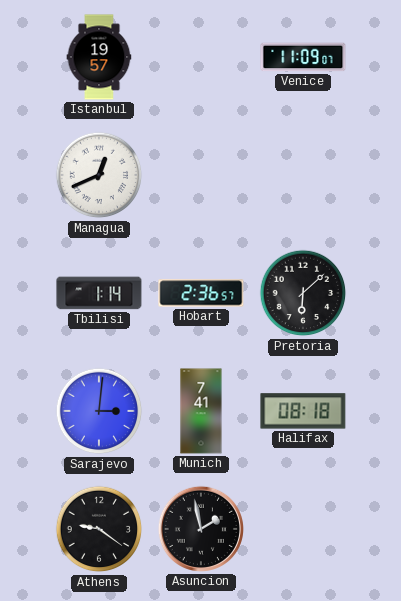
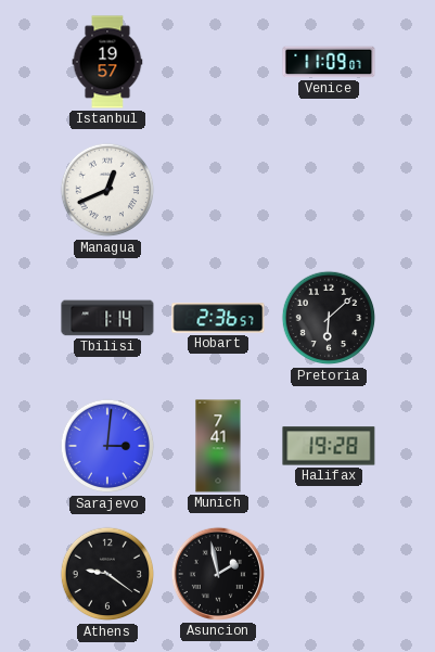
Halifax: 08:18 -> 19:28 (329, 446)
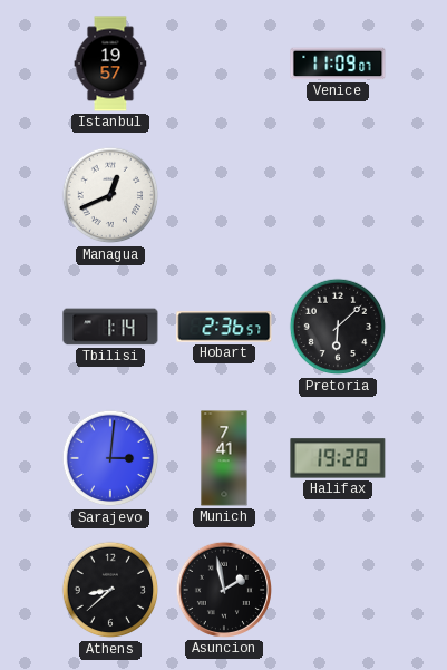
Athens: 9:21 -> 8:38 (110, 590)
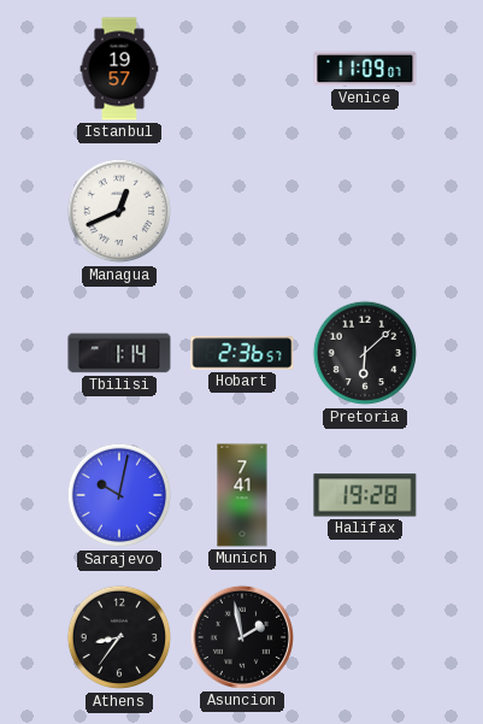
Sarajevo: 3:01 -> 10:02 (119, 495)
Athens: 8:38 -> 8:36 (119, 637)
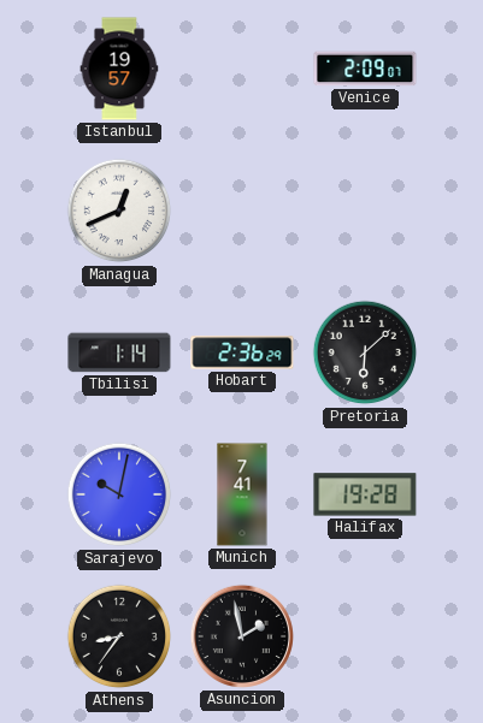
Venice: 11:09 -> 2:09 (365, 69)
Hobart: 2:36:57 -> 2:36:29 (242, 352)
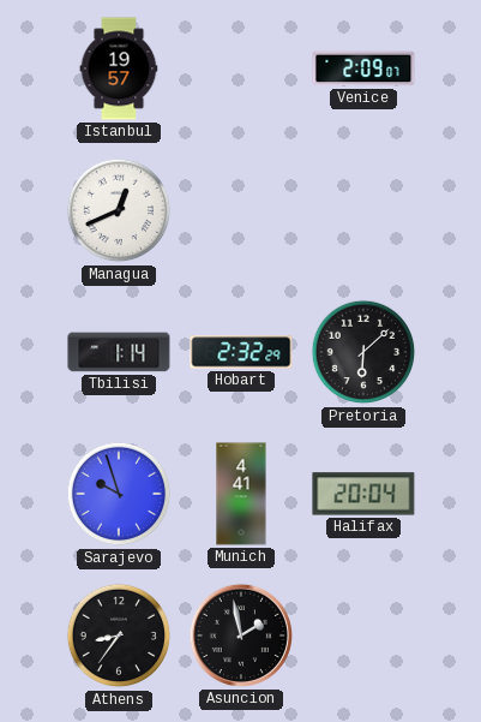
Hobart: 2:36 -> 2:32 (241, 352)
Sarajevo: 10:02 -> 9:57 (119, 494)
Munich: 7:41 -> 4:41 (241, 494)
Halifax: 19:28 -> 20:04 (363, 494)
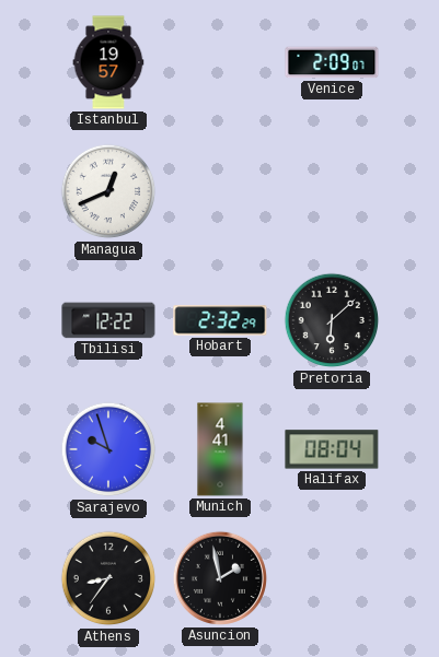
Tbilisi: 1:14 -> 12:22 (108, 320)
Halifax: 20:04 -> 08:04 (332, 449)
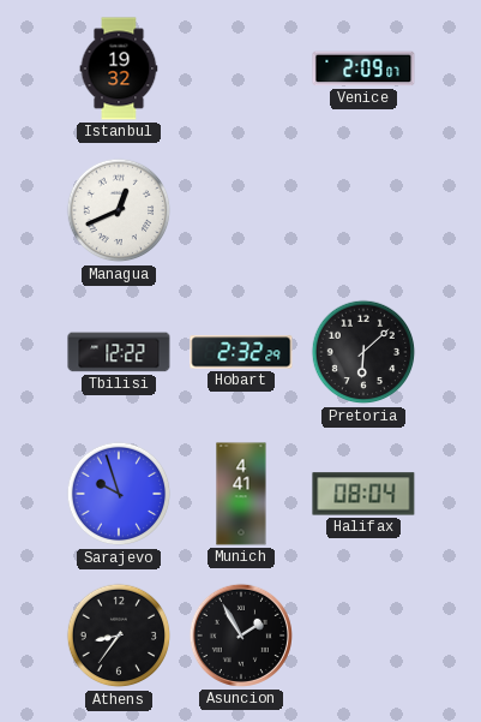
Istanbul: 19:57 -> 19:32 (119, 68)
Asuncion: 1:58 -> 1:55 (241, 636)
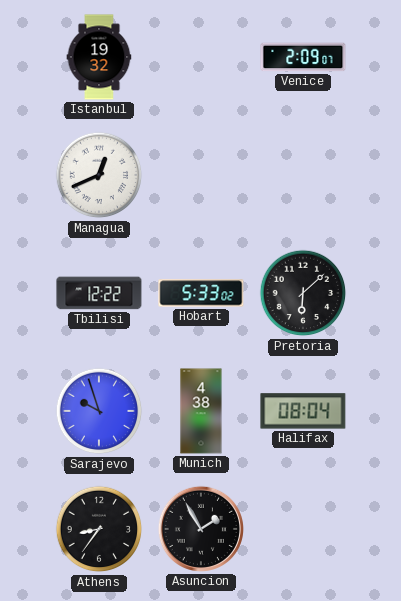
Hobart: 2:32 -> 5:33 (201, 293)
Munich: 4:41 -> 4:38 (201, 411)
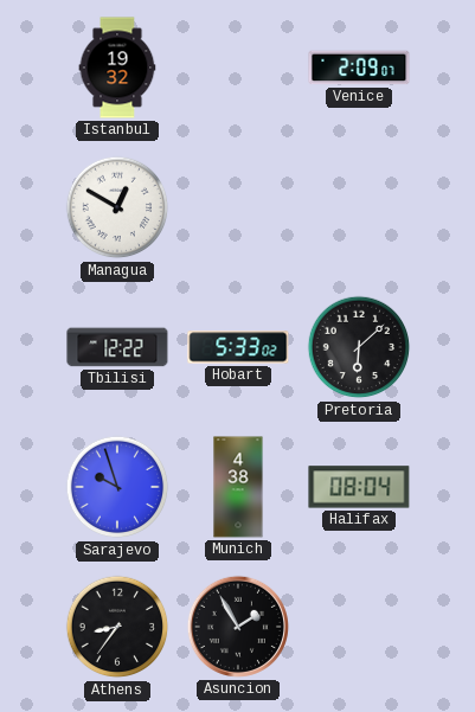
Managua: 12:41 -> 12:50 (117, 207)
